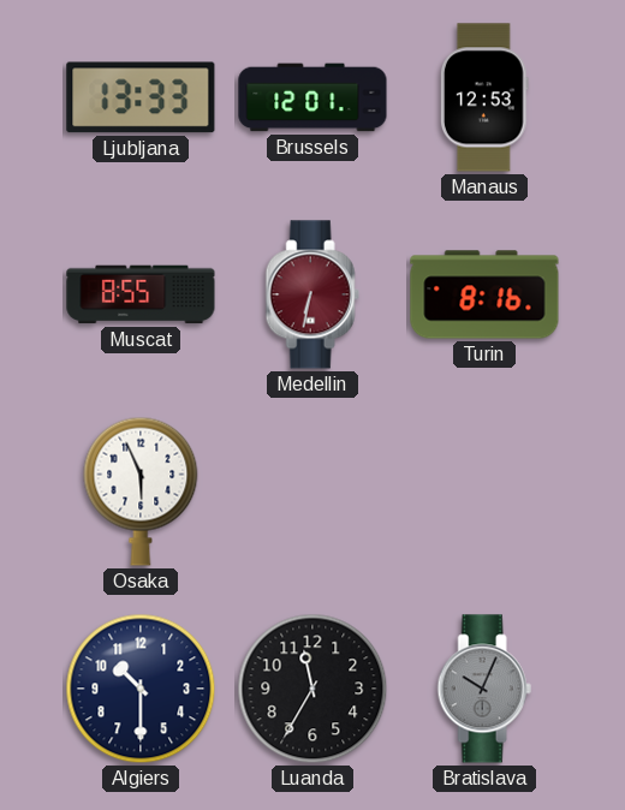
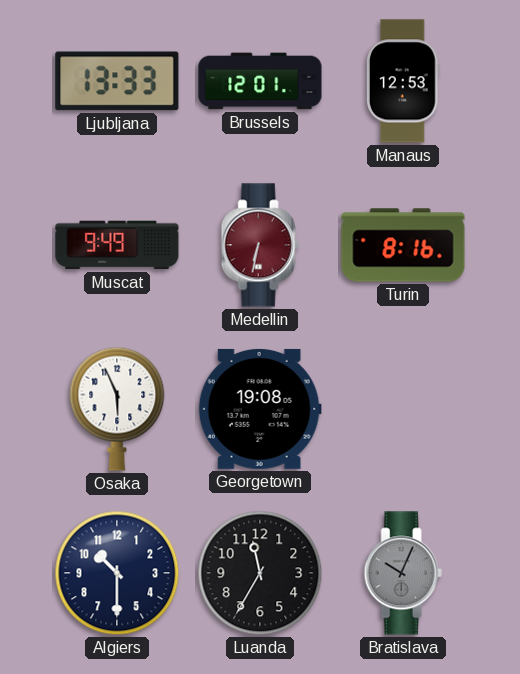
Muscat: 8:55 -> 9:49 (117, 245)
Georgetown: none -> 19:08 (260, 409)
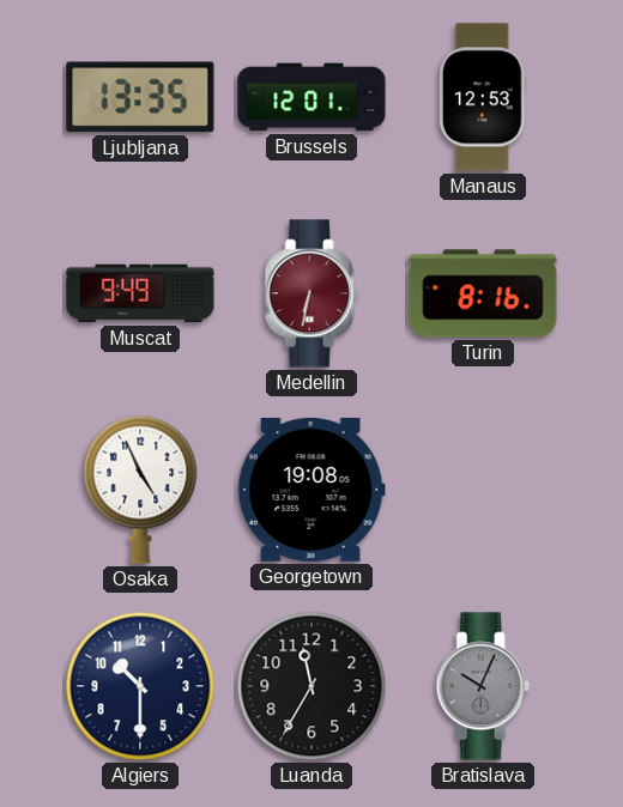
Ljubljana: 13:33 -> 13:35 (140, 97)
Osaka: 5:56 -> 4:56 (140, 490)
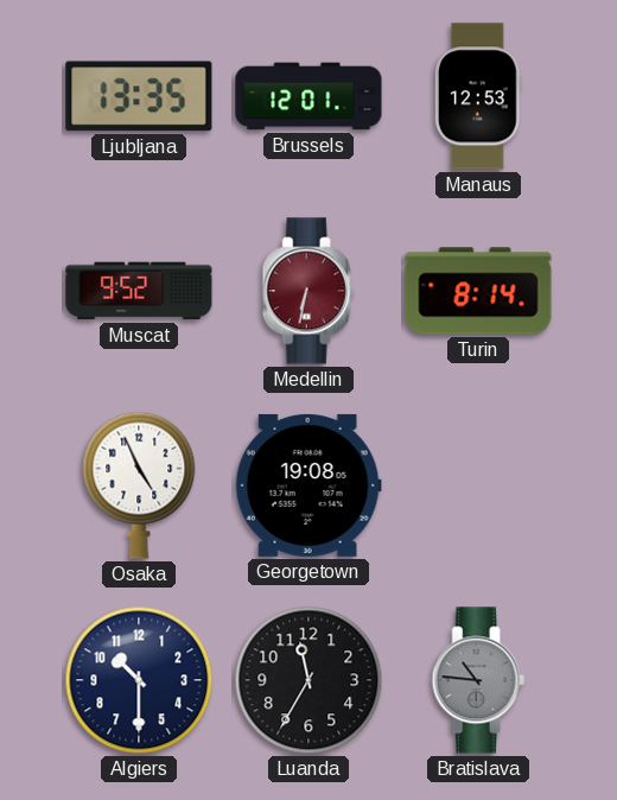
Muscat: 9:49 -> 9:52 (139, 291)
Turin: 8:16 -> 8:14 (478, 291)
Bratislava: 10:04 -> 10:46 (478, 680)
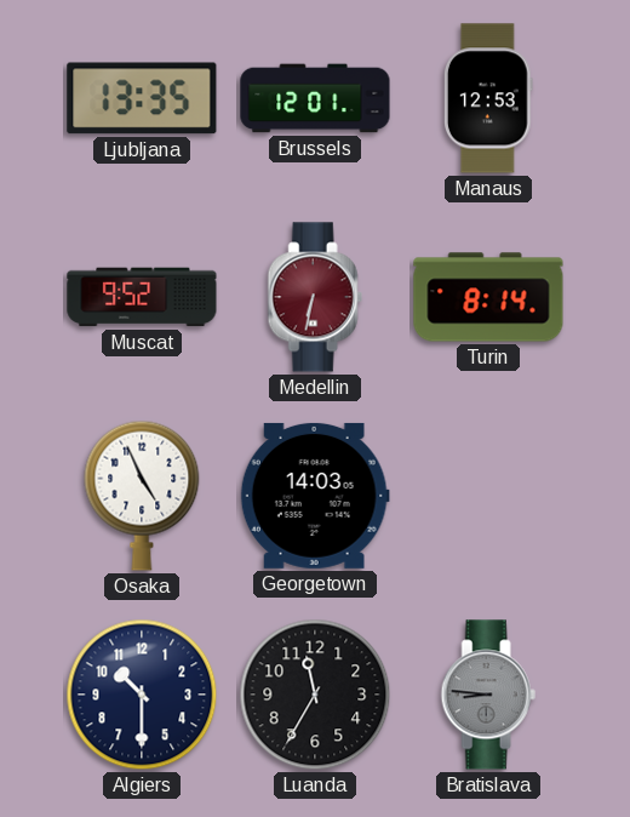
Georgetown: 19:08 -> 14:03 (315, 496)
Bratislava: 10:46 -> 8:46 (488, 695)
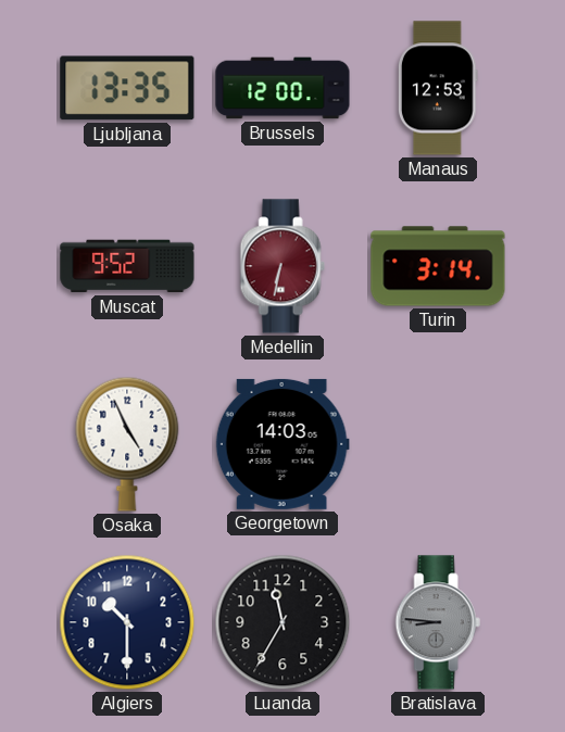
Brussels: 12:01 -> 12:00 (282, 88)
Turin: 8:14 -> 3:14 (438, 266)
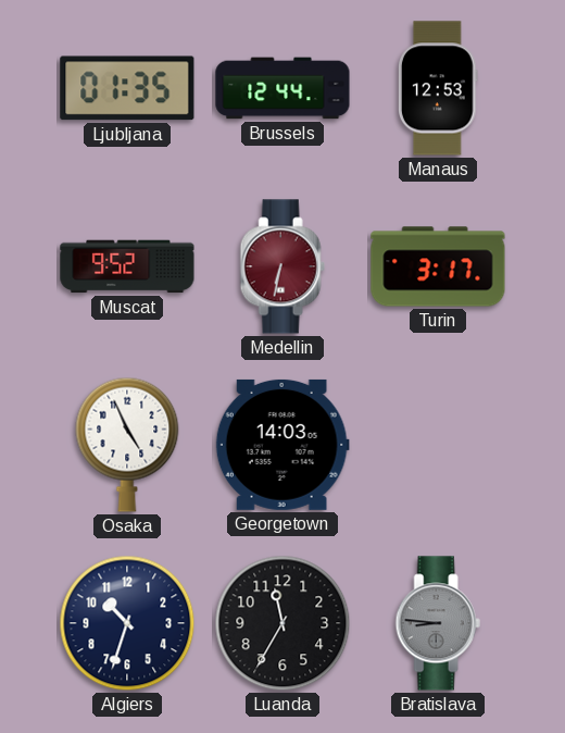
Ljubljana: 13:35 -> 01:35 (127, 88)
Brussels: 12:00 -> 12:44 (282, 88)
Turin: 3:14 -> 3:17 (438, 266)
Algiers: 10:30 -> 10:33 (127, 623)
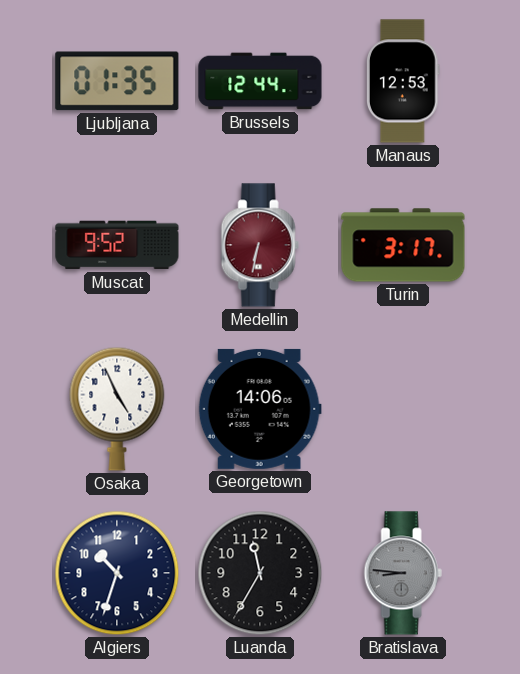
Georgetown: 14:03 -> 14:06 (260, 409)
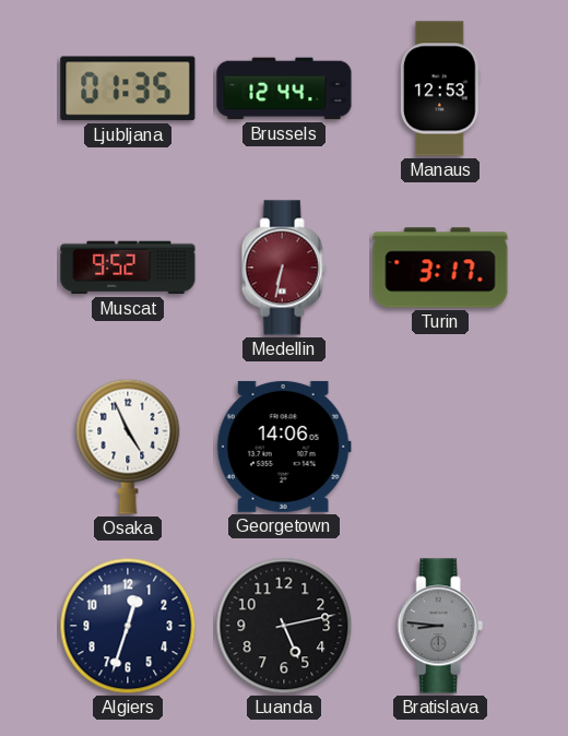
Algiers: 10:33 -> 12:33 (128, 626)
Luanda: 11:35 -> 5:13 (284, 626)
